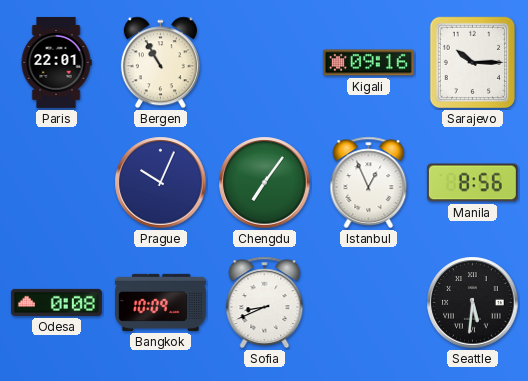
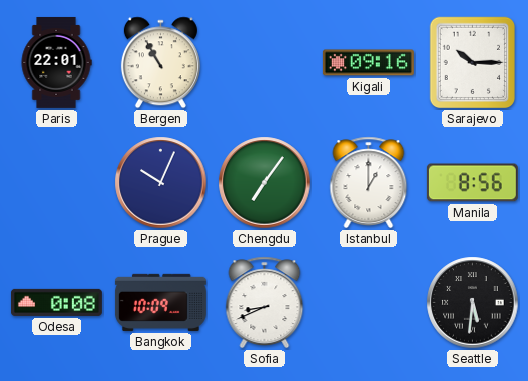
Istanbul: 12:56 -> 1:00 (369, 183)
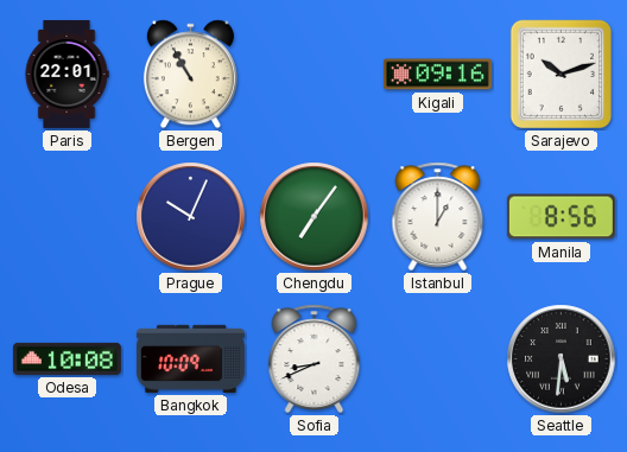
Sarajevo: 10:15 -> 10:12 (562, 75)
Odesa: 0:08 -> 10:08 (66, 358)
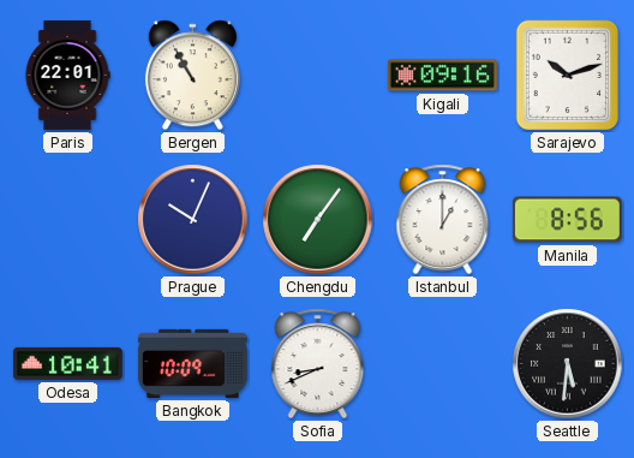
Odesa: 10:08 -> 10:41 (67, 363)
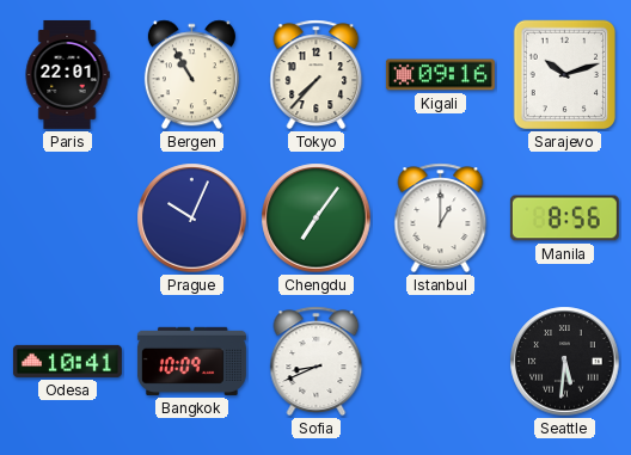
Tokyo: none -> 7:37 (317, 75)
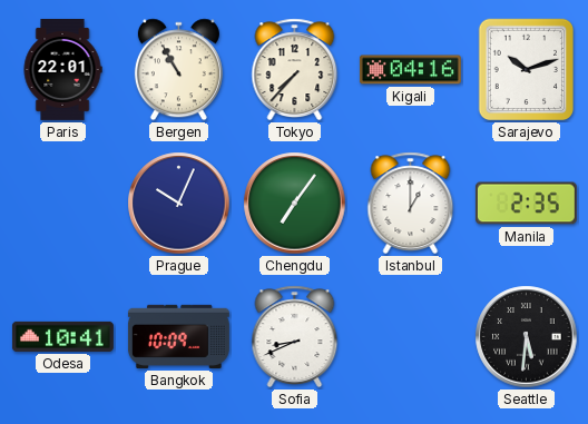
Kigali: 09:16 -> 04:16 (410, 70)
Manila: 8:56 -> 2:35 (526, 204)
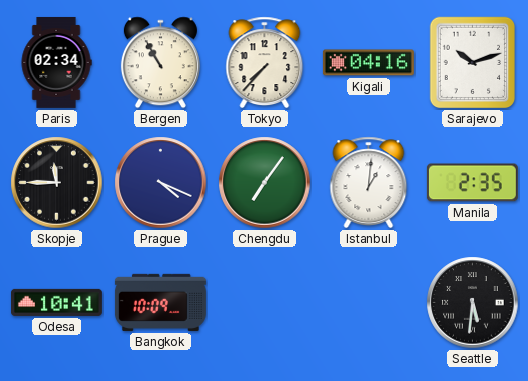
Paris: 22:01 -> 02:34 (56, 62)
Skopje: none -> 11:45 (57, 183)
Prague: 10:04 -> 4:19 (161, 183)
Istanbul: 1:00 -> 1:01 (369, 183)
Sofia: 8:41 -> none (295, 337)
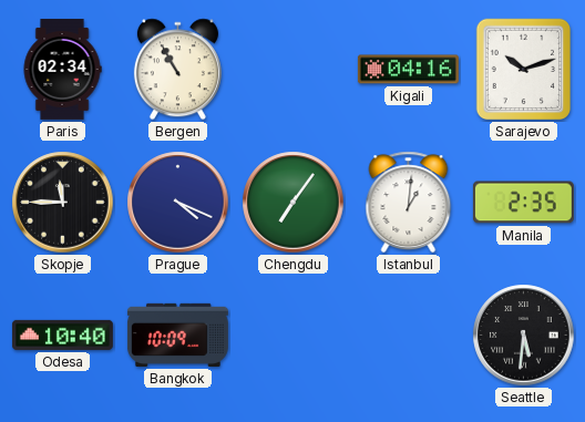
Tokyo: 7:37 -> none (265, 63)
Odesa: 10:41 -> 10:40 (62, 334)
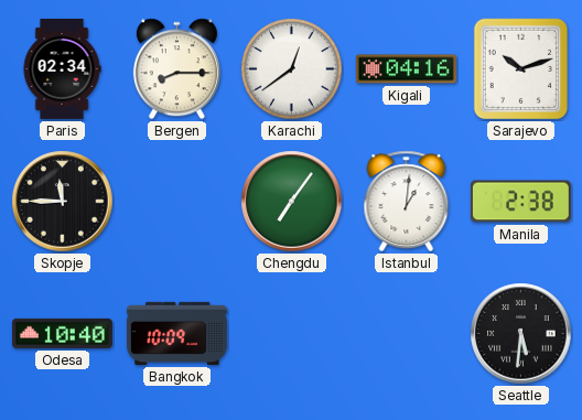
Bergen: 10:55 -> 8:15 (176, 69)
Karachi: none -> 12:39 (292, 69)
Prague: 4:19 -> none (178, 203)
Manila: 2:35 -> 2:38 (520, 202)
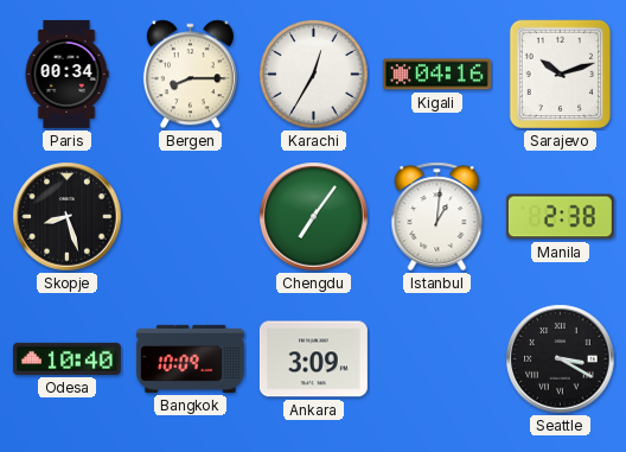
Paris: 02:34 -> 00:34 (66, 74)
Karachi: 12:39 -> 12:35 (314, 75)
Skopje: 11:45 -> 8:27 (68, 217)
Ankara: none -> 3:09 (313, 359)
Seattle: 5:31 -> 3:20 (561, 359)
